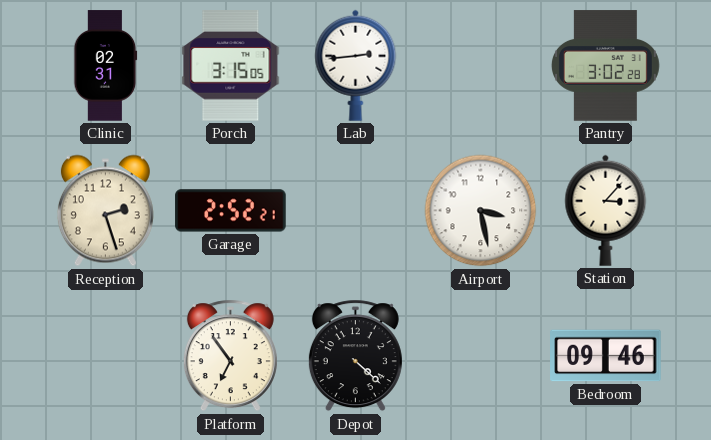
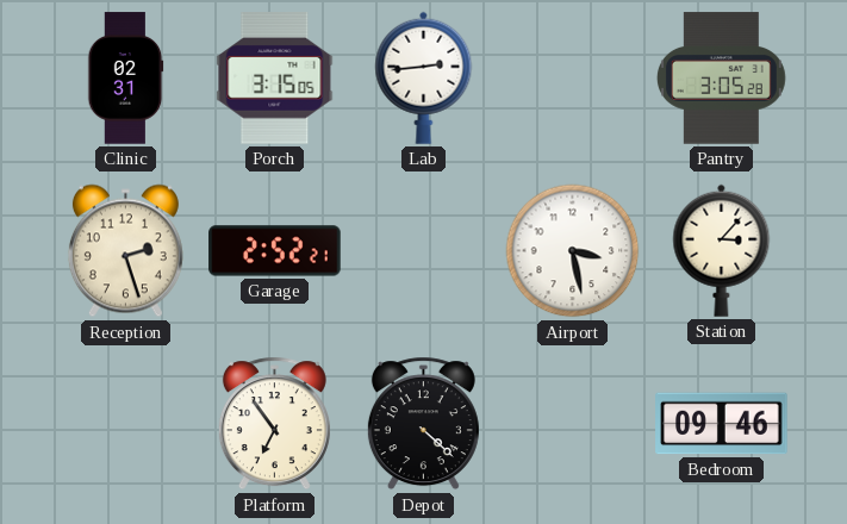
Pantry: 3:02 -> 3:05 (721, 79)
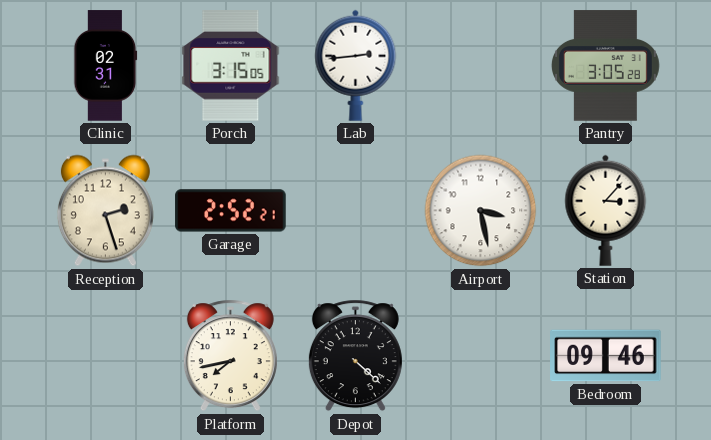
Platform: 6:54 -> 7:43 (230, 356)
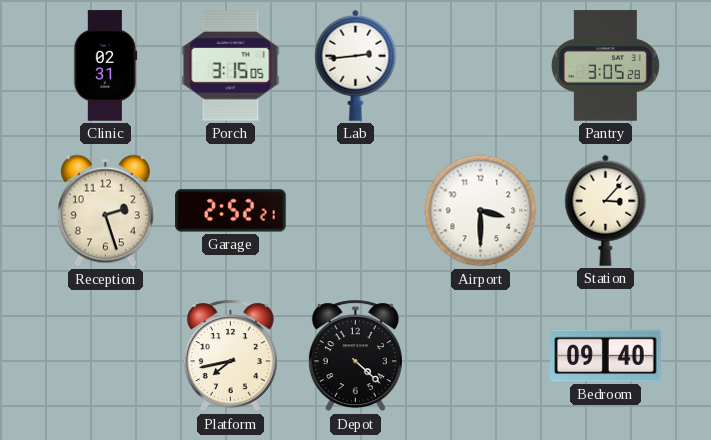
Airport: 3:28 -> 3:30 (481, 211)
Bedroom: 09:46 -> 09:40 (606, 356)
